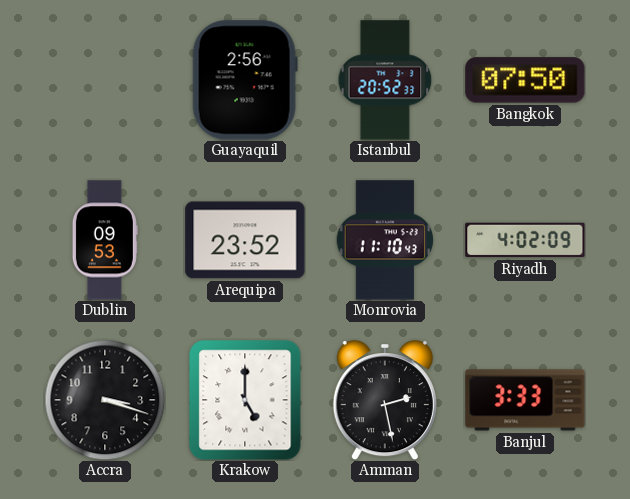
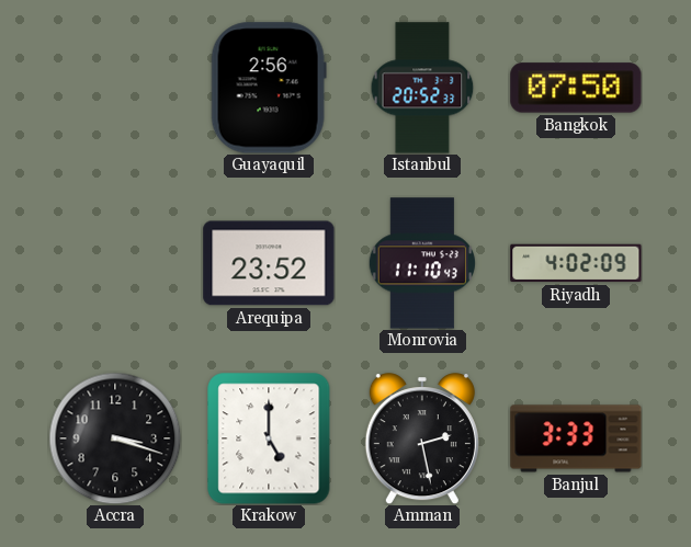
Dublin: 09:53 -> none (105, 240)
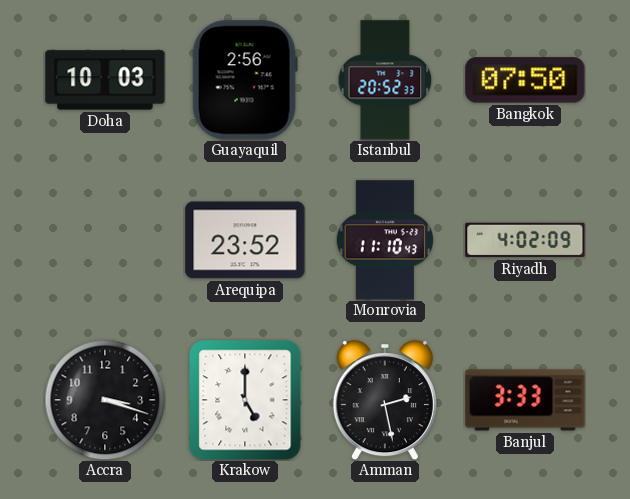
Doha: none -> 10:03 (105, 80)
